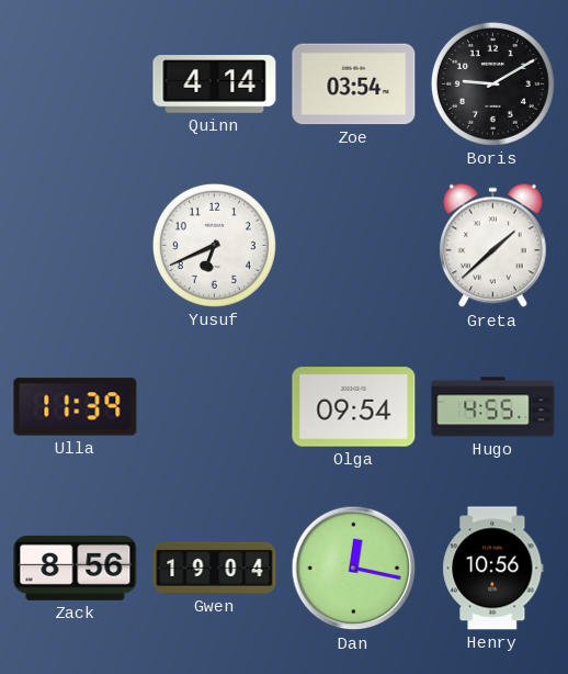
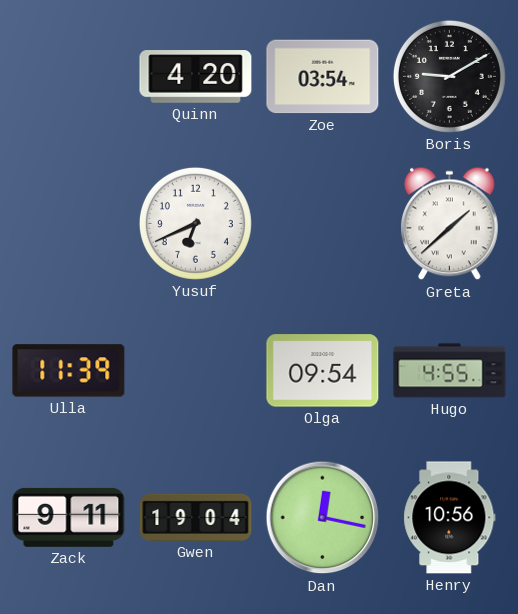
Quinn: 4:14 -> 4:20 (196, 77)
Zack: 8:56 -> 9:11 (69, 517)
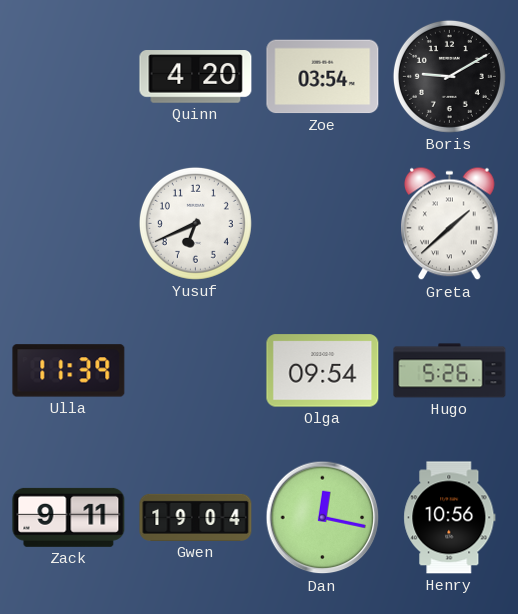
Hugo: 4:55 -> 5:26 (450, 371)
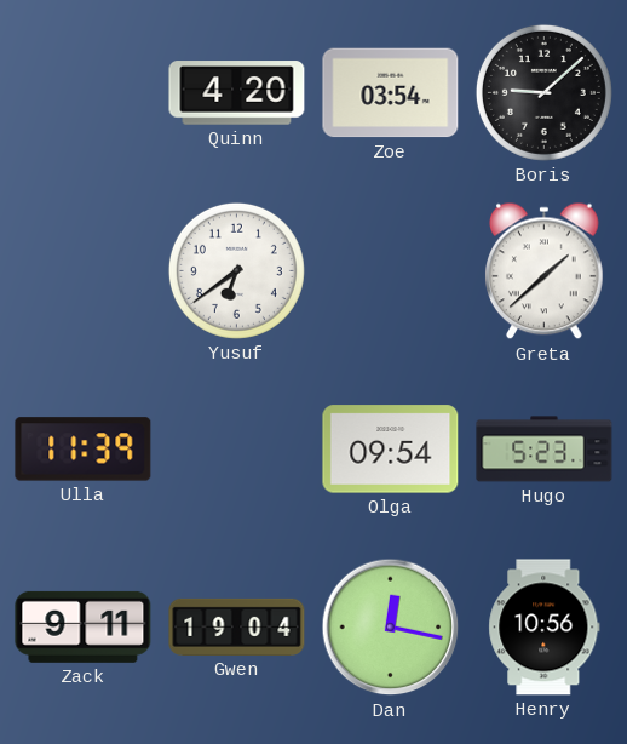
Boris: 9:10 -> 9:08 (543, 92)
Yusuf: 6:41 -> 6:39 (236, 270)
Hugo: 5:26 -> 5:23 (545, 450)
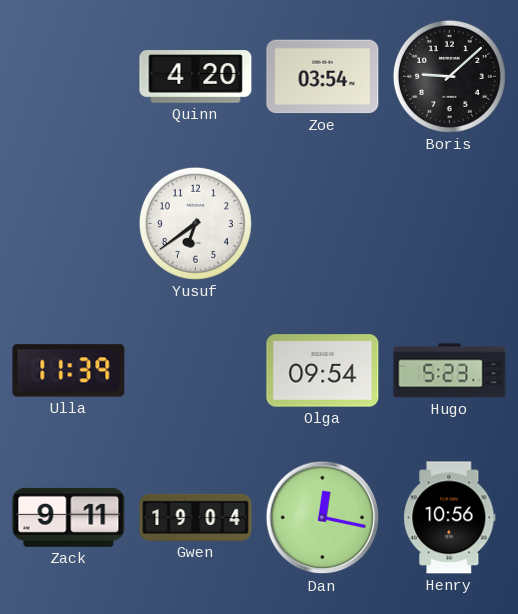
Greta: 1:38 -> none (545, 271)
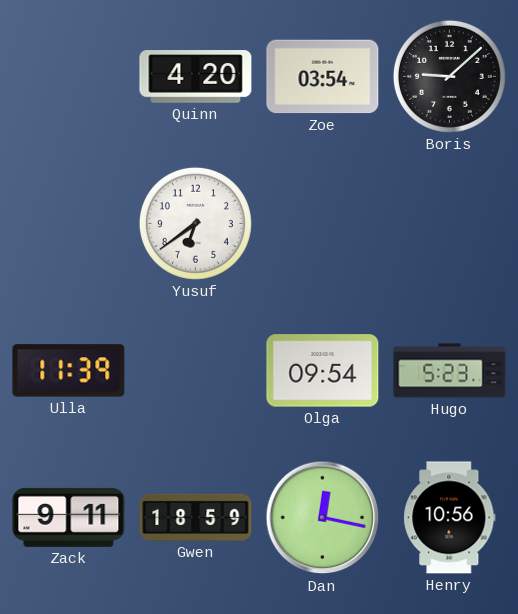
Gwen: 19:04 -> 18:59 (196, 517)
